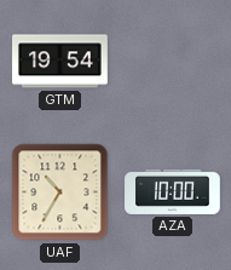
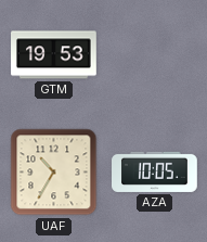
GTM: 19:54 -> 19:53 (54, 55)
AZA: 10:00 -> 10:05 (155, 171)
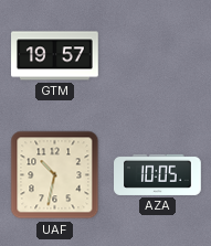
GTM: 19:53 -> 19:57 (55, 56)
UAF: 10:35 -> 10:32 (55, 175)
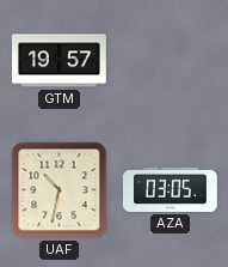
AZA: 10:05 -> 03:05 (171, 189)
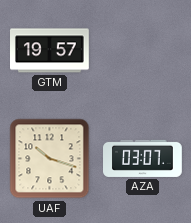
UAF: 10:32 -> 10:18 (50, 159)
AZA: 03:05 -> 03:07 (143, 158)
